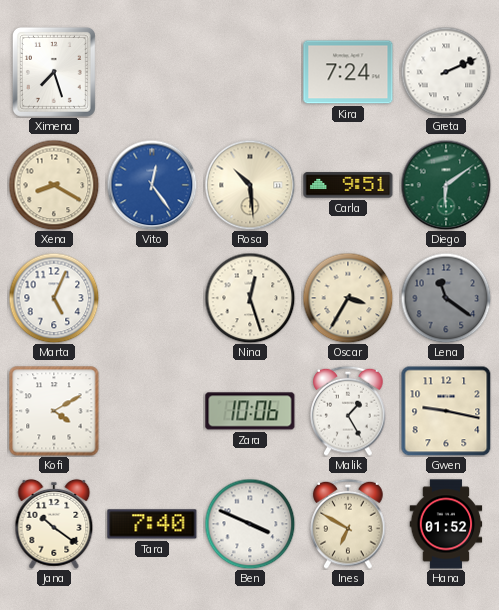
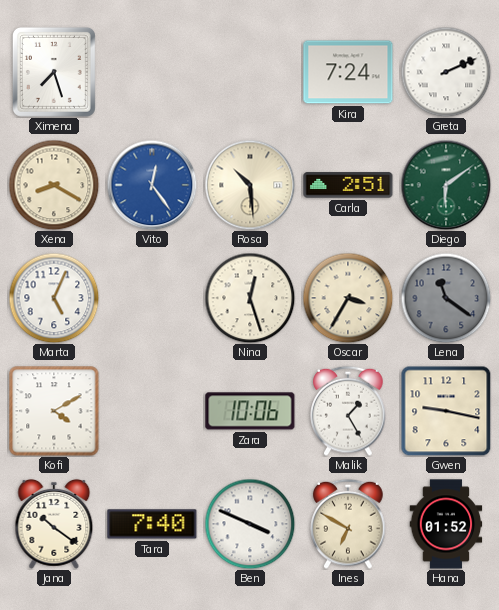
Carla: 9:51 -> 2:51 (348, 185)
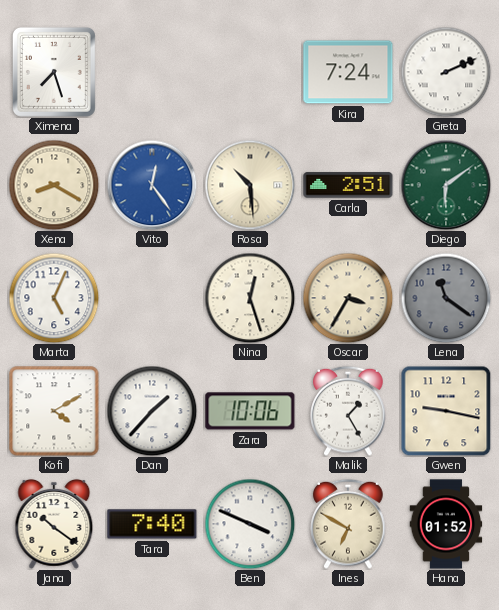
Dan: none -> 1:37 (152, 411)
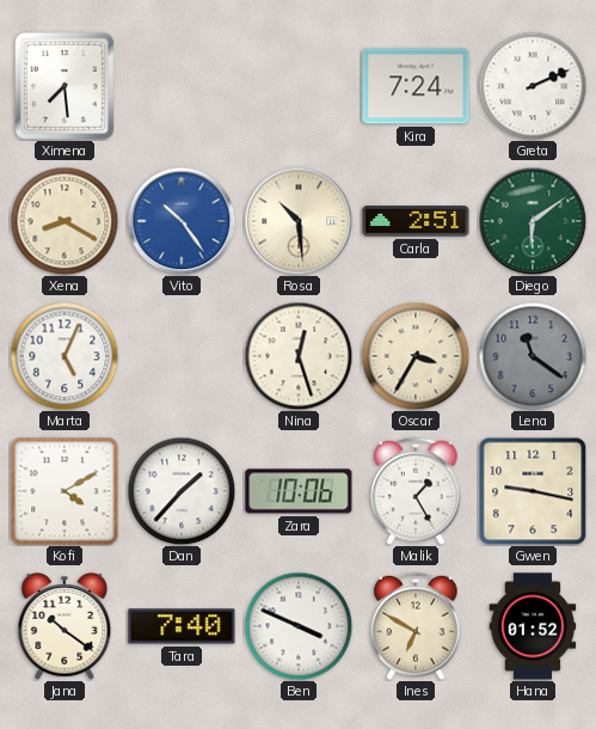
Ximena: 7:27 -> 7:29 (64, 86)
Vito: 12:24 -> 10:24 (182, 221)
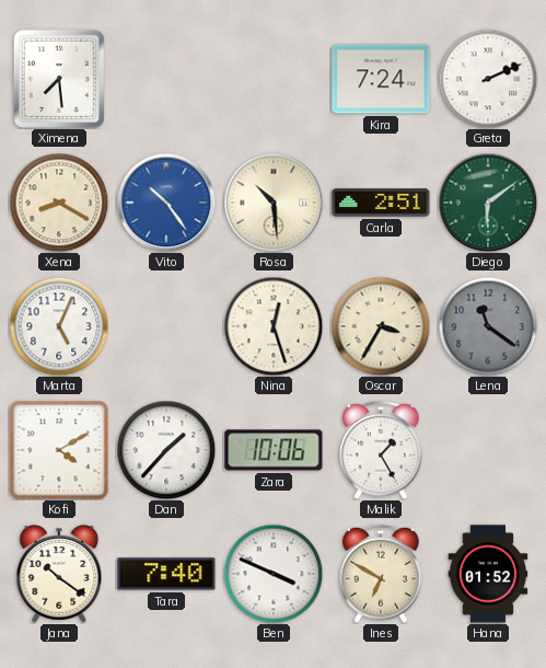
Gwen: 9:17 -> none (533, 491)
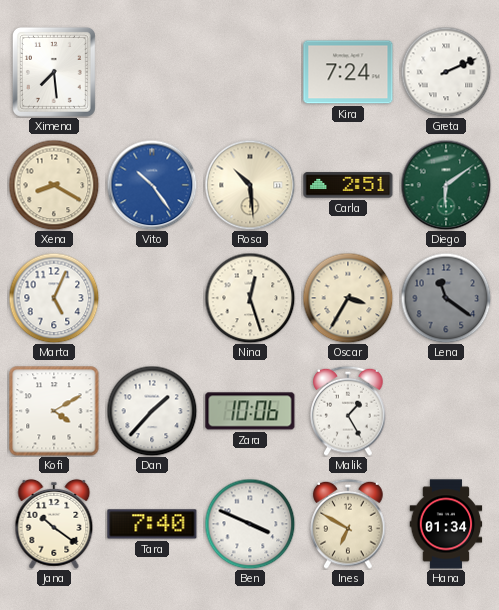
Hana: 01:52 -> 01:34 (446, 524)
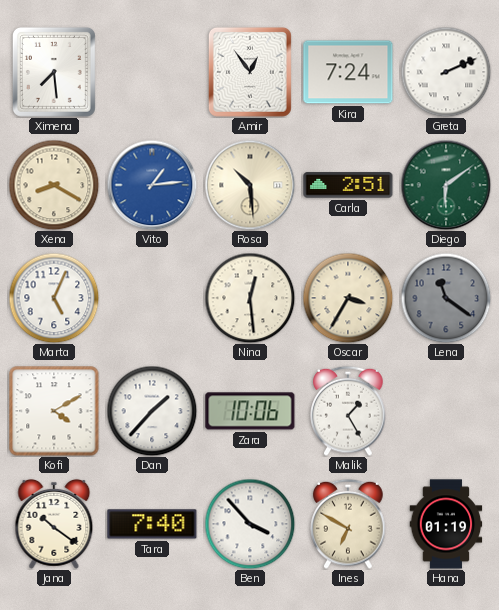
Amir: none -> 12:54 (250, 72)
Vito: 10:24 -> 1:14 (152, 185)
Nina: 12:27 -> 12:29 (250, 298)
Ben: 3:49 -> 3:53 (250, 524)
Hana: 01:34 -> 01:19 (446, 524)
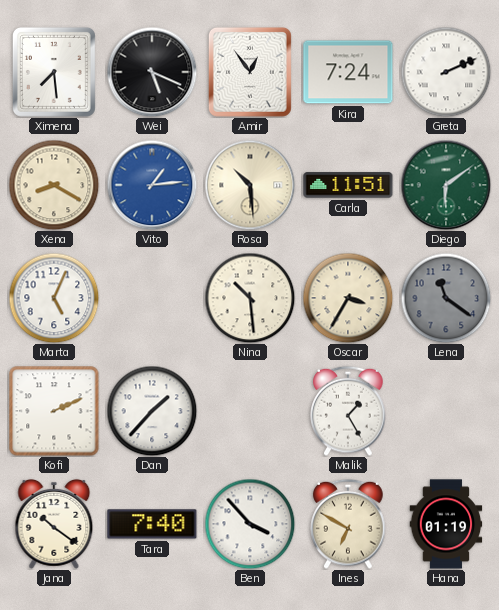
Wei: none -> 5:19 (152, 72)
Carla: 2:51 -> 11:51 (348, 185)
Nina: 12:29 -> 10:29 (250, 298)
Kofi: 4:10 -> 2:11 (54, 411)
Zara: 10:06 -> none (250, 411)
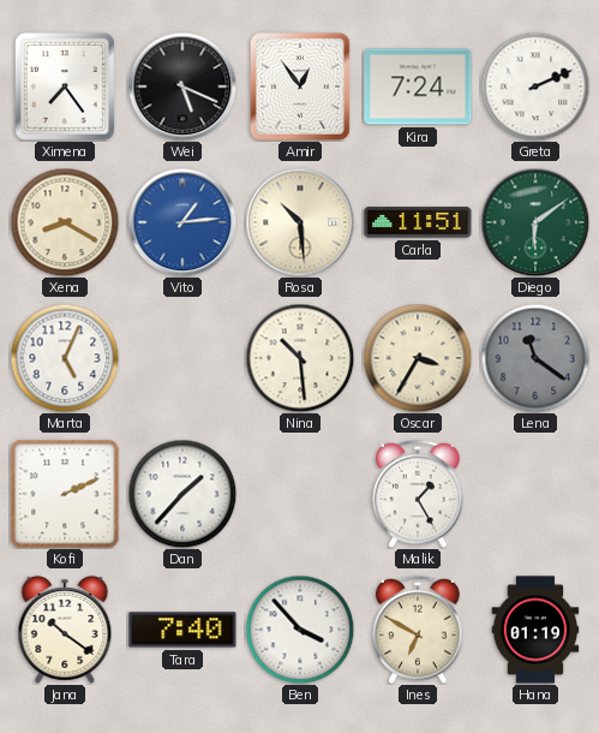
Ximena: 7:29 -> 7:24 (65, 87)
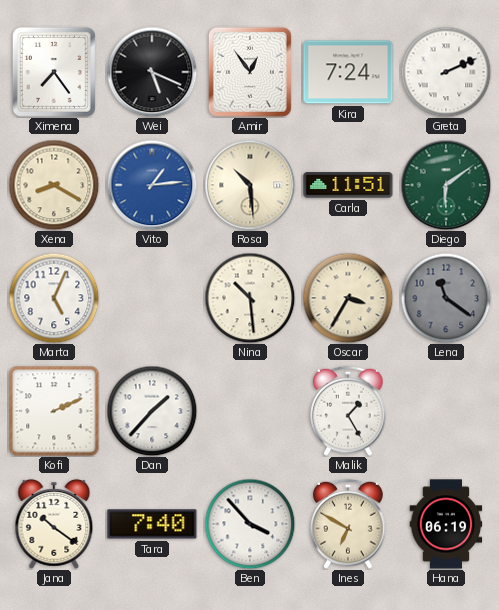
Hana: 01:19 -> 06:19 (446, 524)
